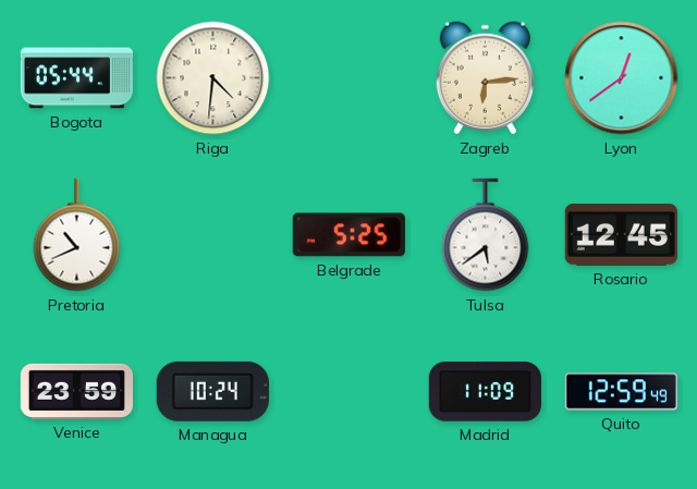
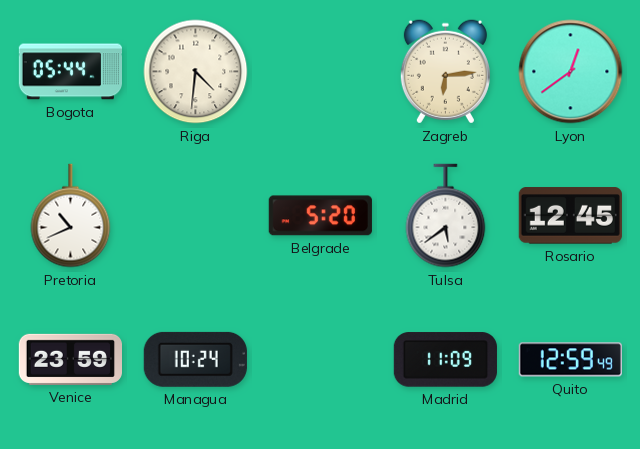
Belgrade: 5:25 -> 5:20 (320, 216)
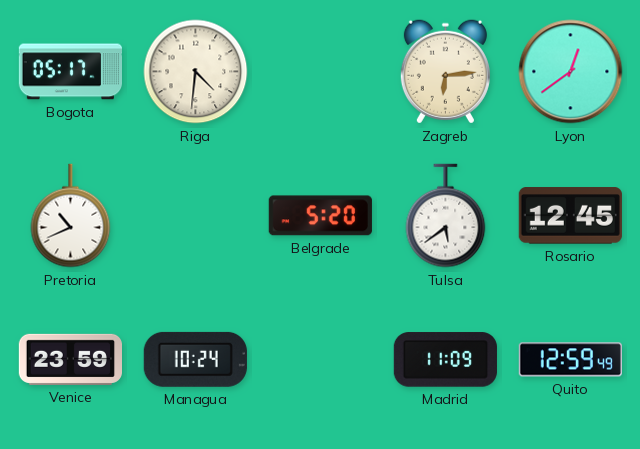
Bogota: 05:44 -> 05:17 (70, 72)
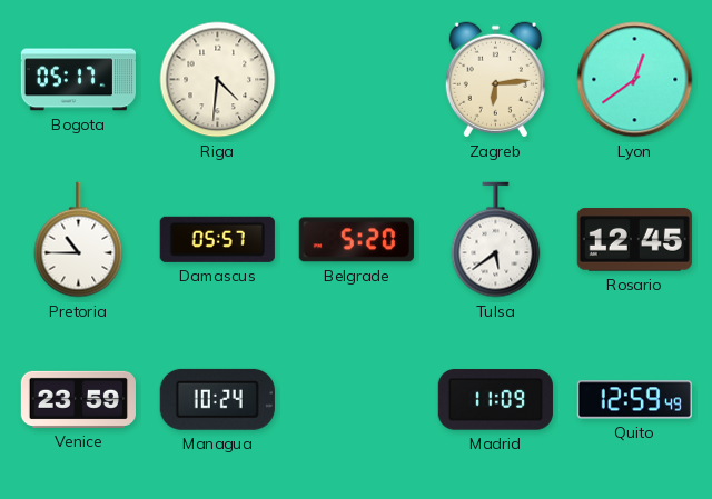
Pretoria: 10:41 -> 10:45 (79, 240)
Damascus: none -> 05:57 (217, 239)
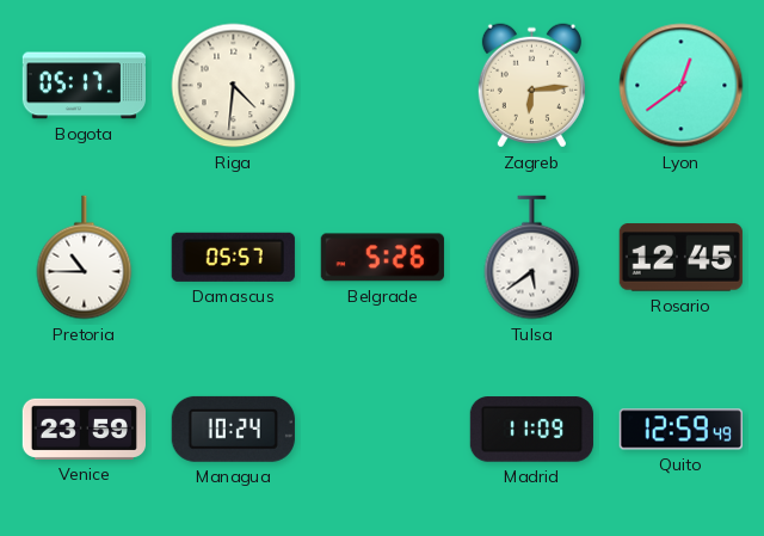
Belgrade: 5:20 -> 5:26 (382, 258)
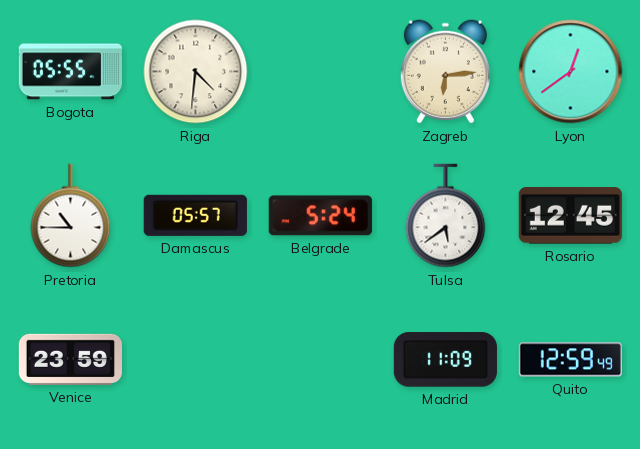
Bogota: 05:17 -> 05:55 (70, 72)
Belgrade: 5:26 -> 5:24 (320, 216)
Managua: 10:24 -> none (233, 429)
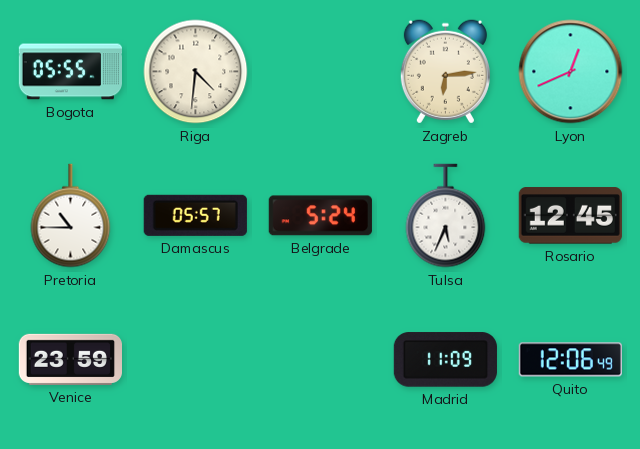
Lyon: 12:39 -> 12:41 (571, 72)
Tulsa: 5:39 -> 5:34 (446, 216)
Quito: 12:59 -> 12:06 (570, 360)
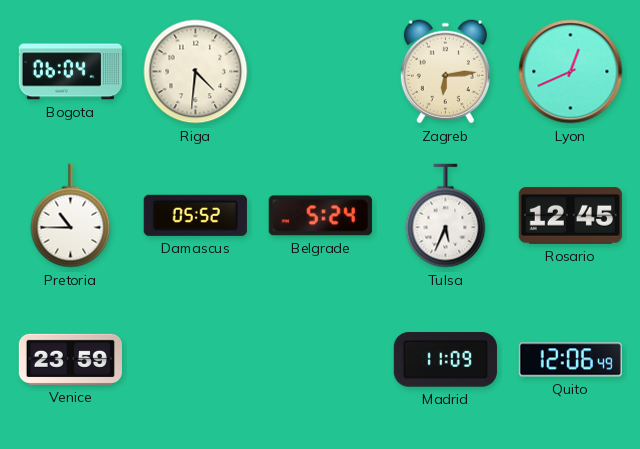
Bogota: 05:55 -> 06:04 (70, 72)
Damascus: 05:57 -> 05:52 (195, 215)
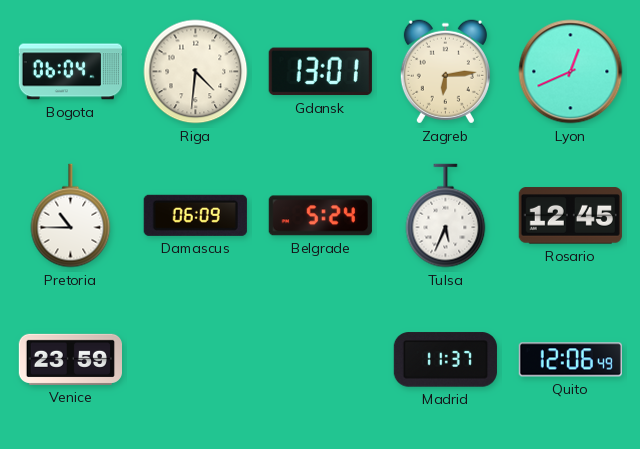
Gdansk: none -> 13:01 (320, 72)
Damascus: 05:52 -> 06:09 (195, 215)
Madrid: 11:09 -> 11:37 (445, 360)
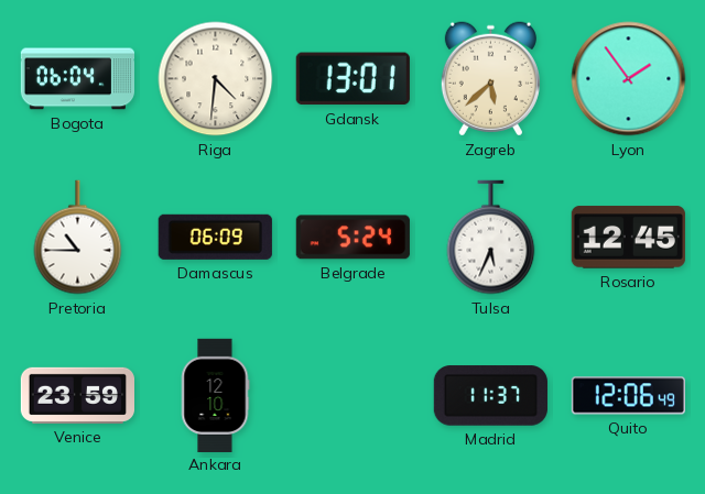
Zagreb: 6:14 -> 5:38 (490, 79)
Lyon: 12:41 -> 1:54 (629, 79)
Ankara: none -> 12:10 (215, 395)
